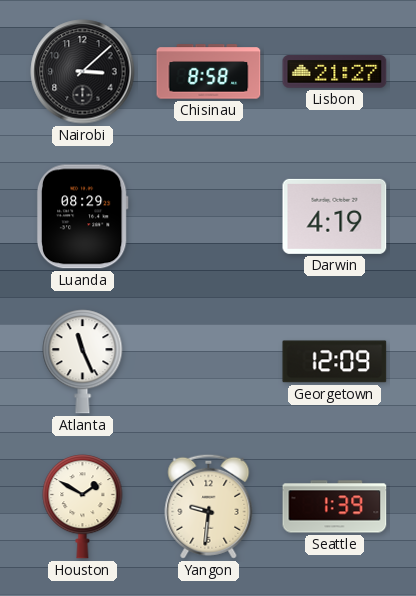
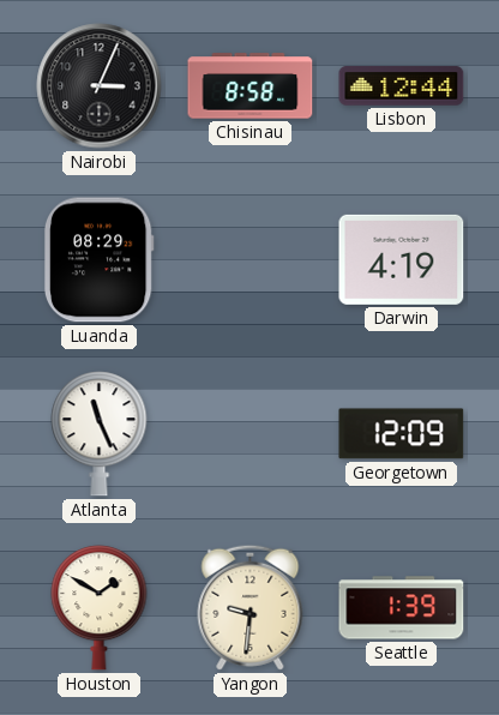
Nairobi: 3:08 -> 3:04 (100, 86)
Lisbon: 21:27 -> 12:44 (402, 86)
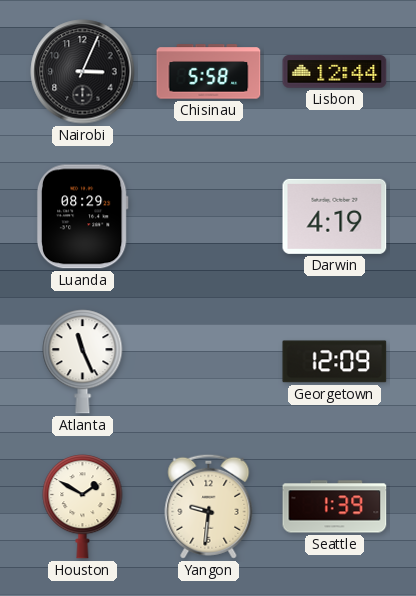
Chisinau: 8:58 -> 5:58 (209, 72)
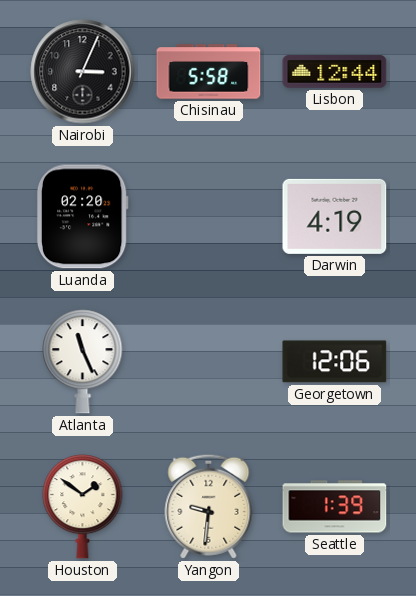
Luanda: 08:29 -> 02:20 (82, 217)
Georgetown: 12:09 -> 12:06 (335, 362)
Houston: 1:50 -> 1:51 (83, 507)
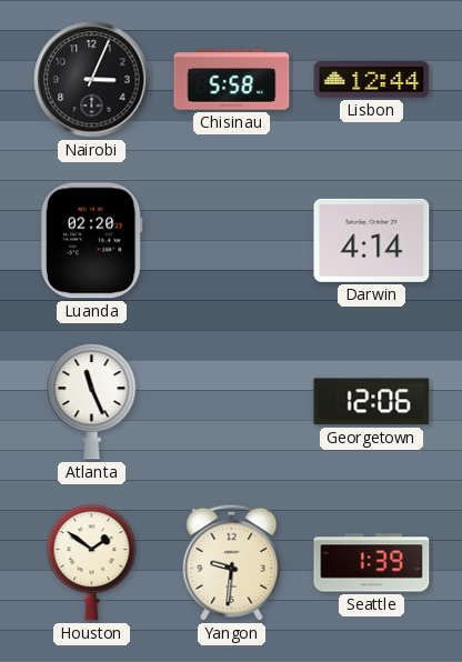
Darwin: 4:19 -> 4:14 (372, 240)
